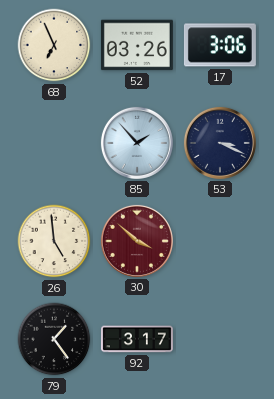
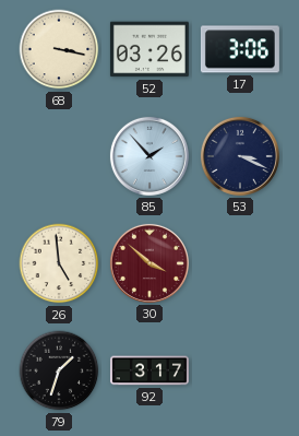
68: 6:56 -> 3:17 (59, 49)
79: 1:24 -> 1:33 (59, 370)
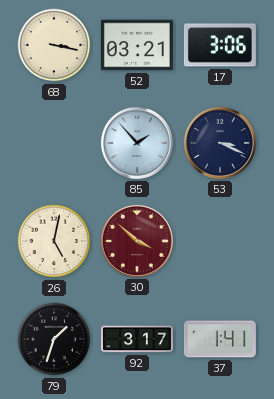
52: 03:26 -> 03:21 (137, 45)
26: 4:59 -> 5:02 (54, 241)
37: none -> 1:41 (220, 339)
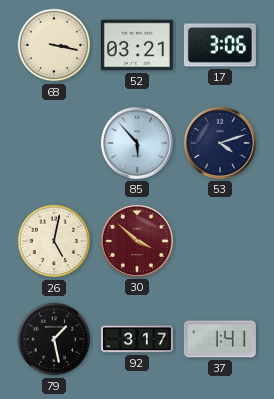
85: 1:53 -> 5:53 (137, 143)
53: 3:19 -> 4:12 (220, 143)
79: 1:33 -> 1:28 (54, 339)
